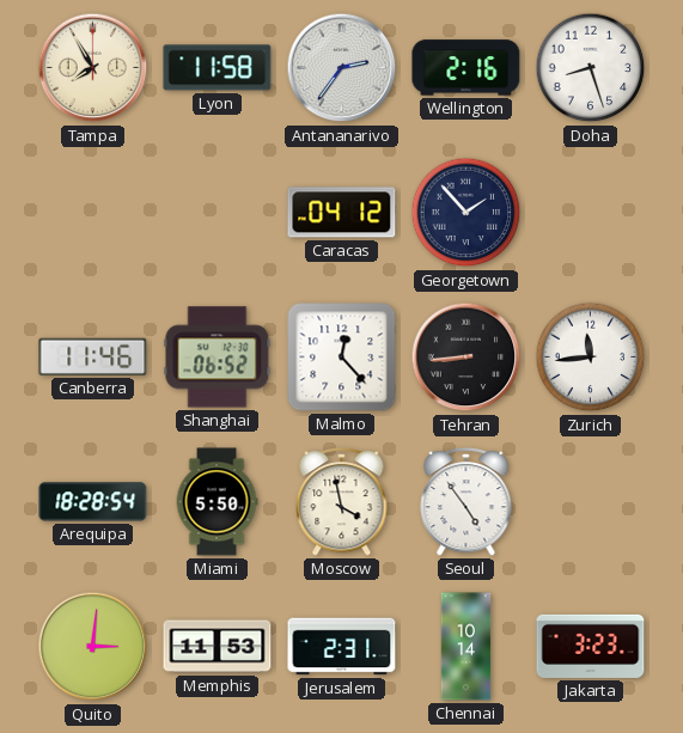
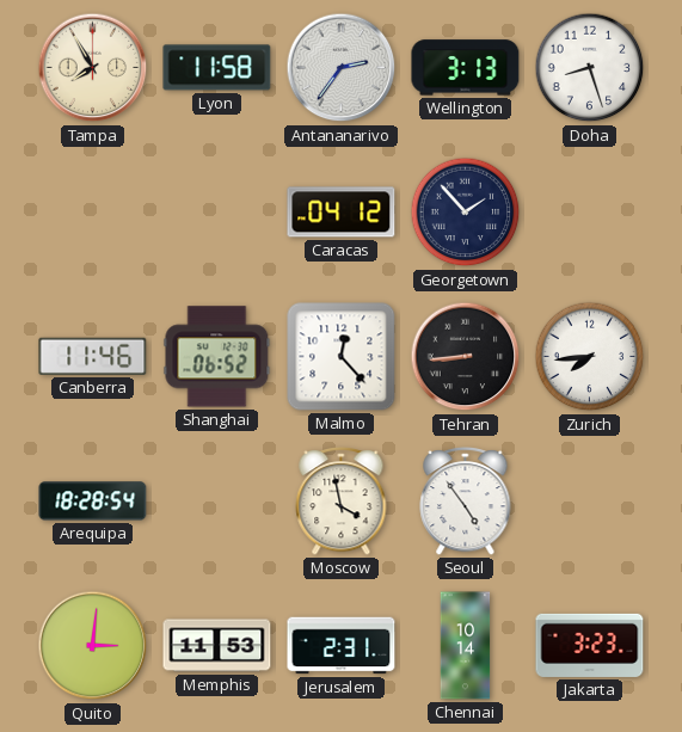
Wellington: 2:16 -> 3:13 (466, 68)
Zurich: 11:44 -> 7:44 (590, 357)
Miami: 5:50 -> none (217, 502)
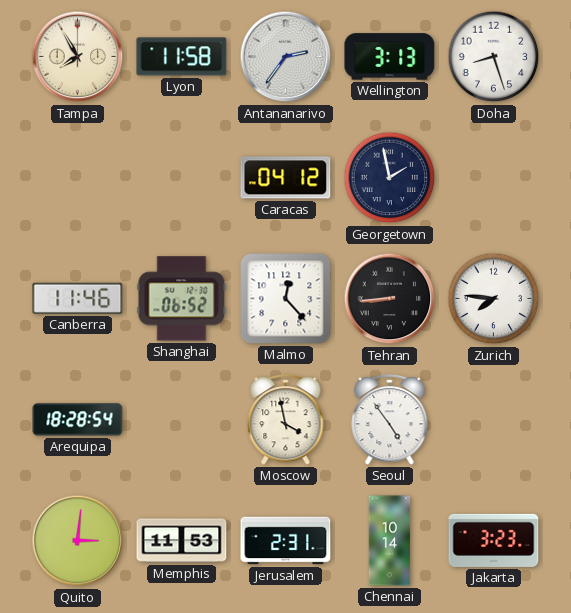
Georgetown: 1:53 -> 1:58 (390, 178)
Zurich: 7:44 -> 7:46 (494, 299)
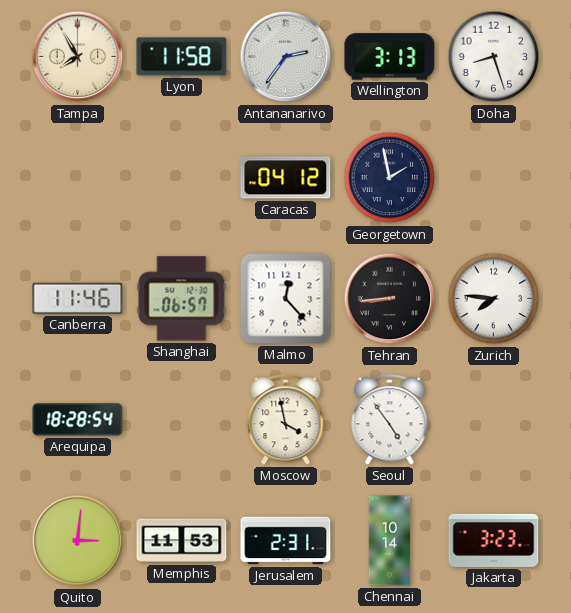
Shanghai: 06:52 -> 06:57 (182, 299)
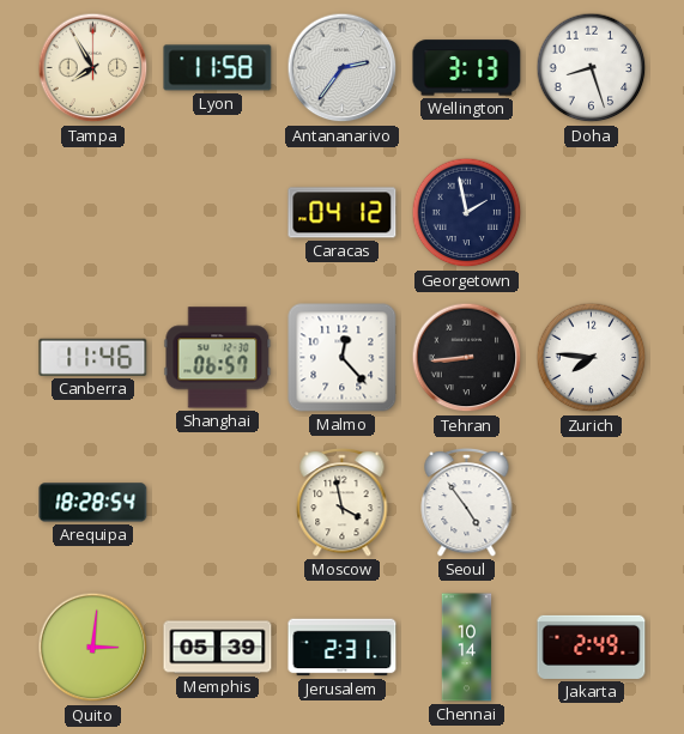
Memphis: 11:53 -> 05:39 (218, 648)
Jakarta: 3:23 -> 2:49 (592, 647)
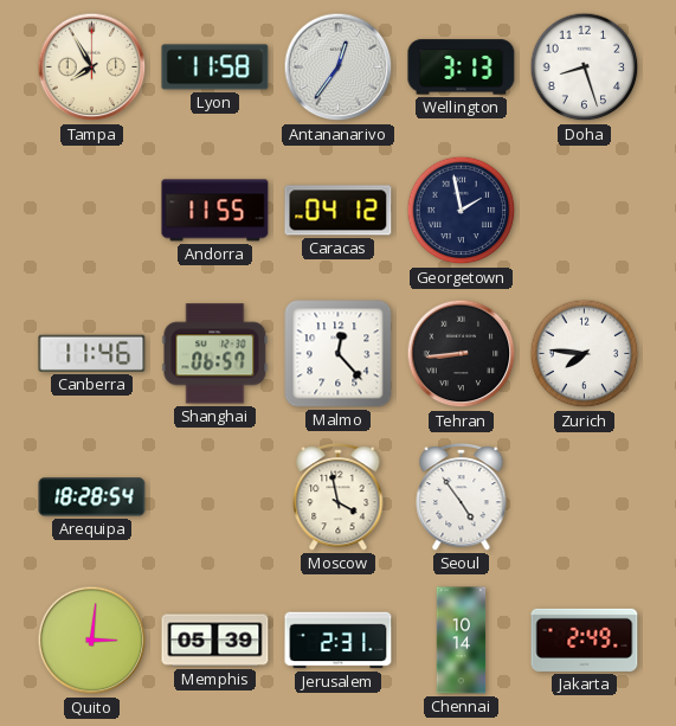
Antananarivo: 2:36 -> 12:36 (339, 68)
Andorra: none -> 11:55 (215, 211)
